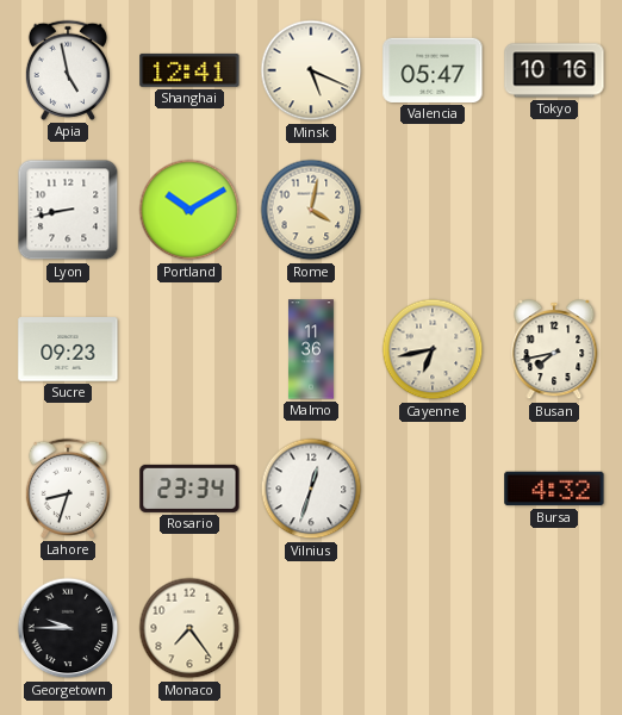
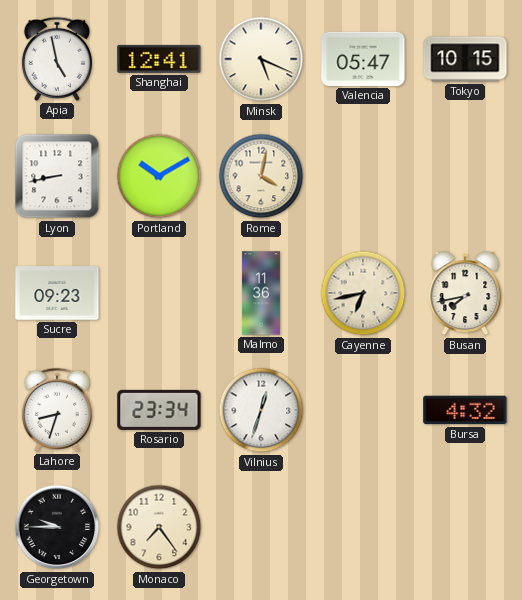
Tokyo: 10:16 -> 10:15 (465, 59)
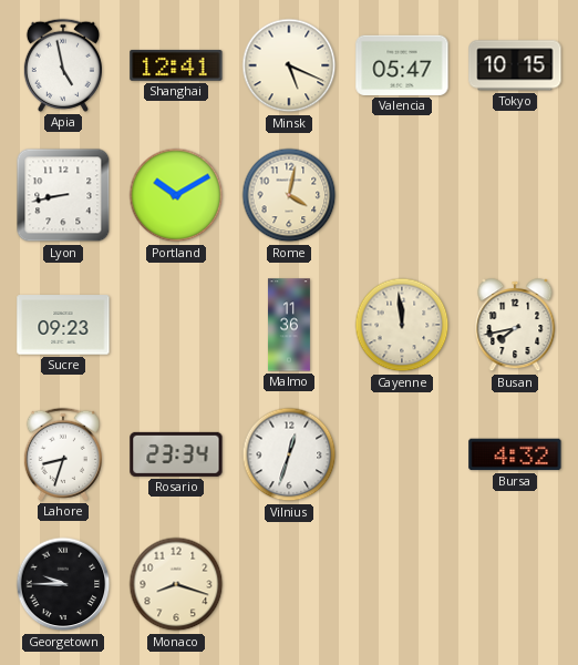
Cayenne: 6:43 -> 11:59 (402, 325)
Monaco: 7:24 -> 8:18 (176, 584)
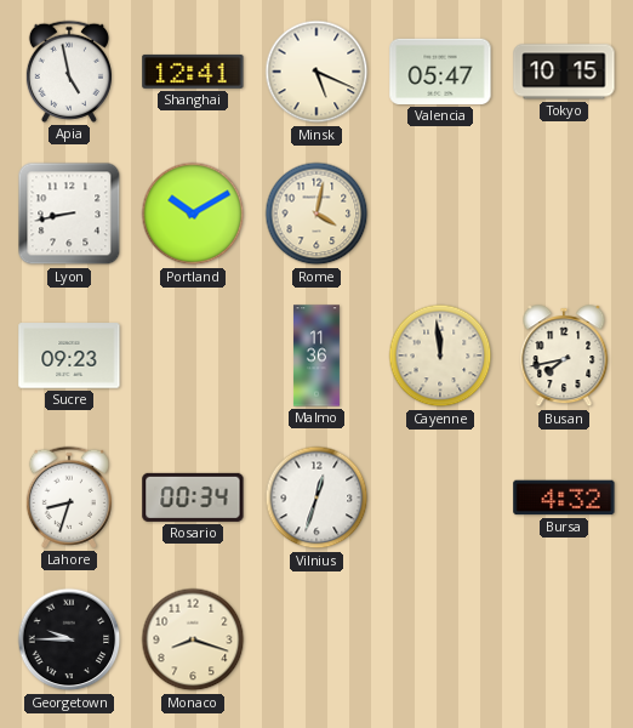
Rosario: 23:34 -> 00:34 (193, 497)
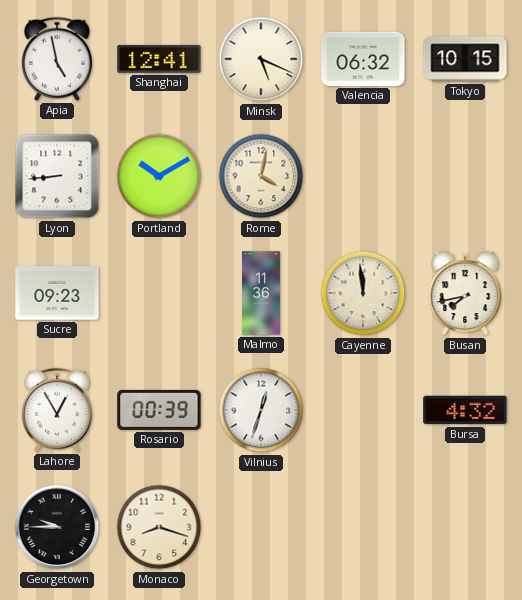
Valencia: 05:47 -> 06:32 (363, 59)
Lyon: 8:43 -> 8:44 (57, 176)
Lahore: 8:33 -> 12:55 (57, 410)
Rosario: 00:34 -> 00:39 (159, 410)
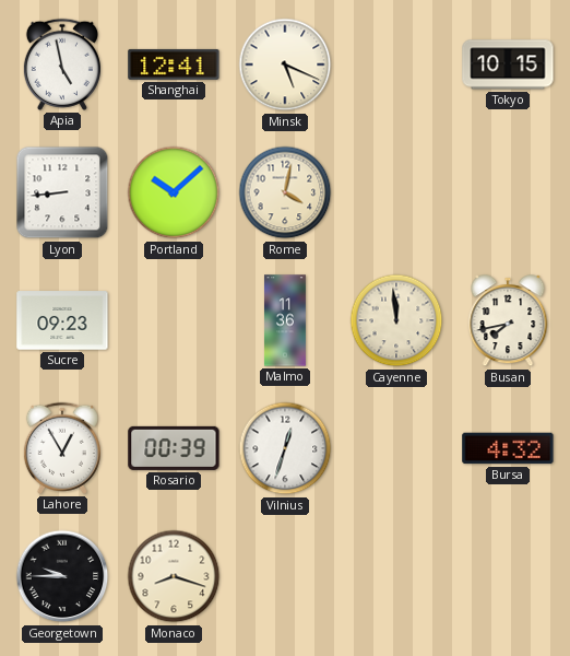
Valencia: 06:32 -> none (363, 59)
Portland: 10:10 -> 10:08 (174, 192)
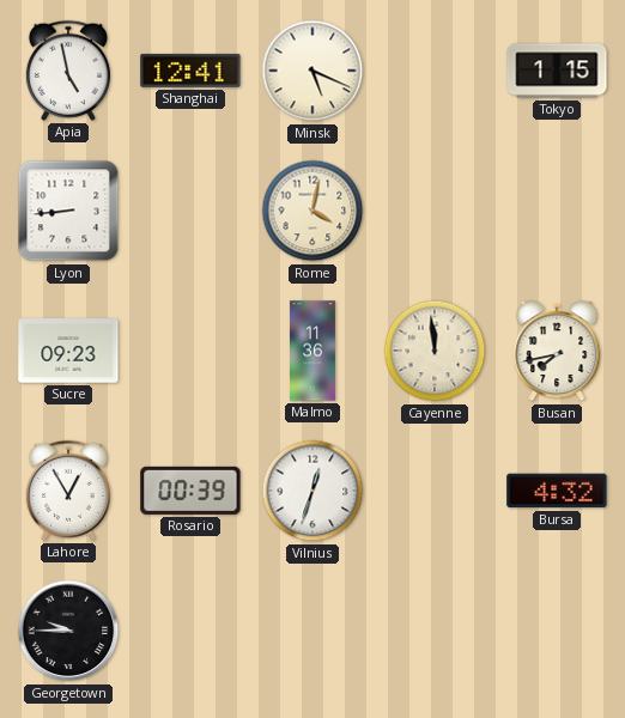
Tokyo: 10:15 -> 1:15 (557, 71)
Portland: 10:08 -> none (174, 192)
Monaco: 8:18 -> none (174, 576)
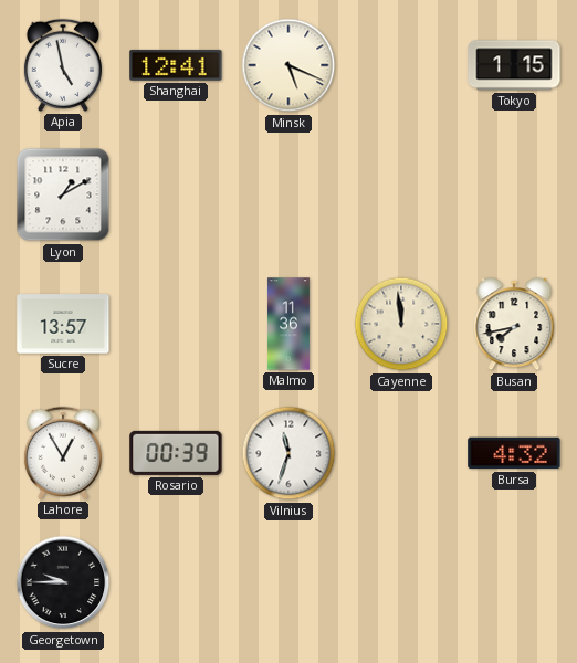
Lyon: 8:44 -> 1:10 (63, 194)
Rome: 4:02 -> none (313, 211)
Sucre: 09:23 -> 13:57 (63, 324)
Vilnius: 12:33 -> 11:33 (288, 453)
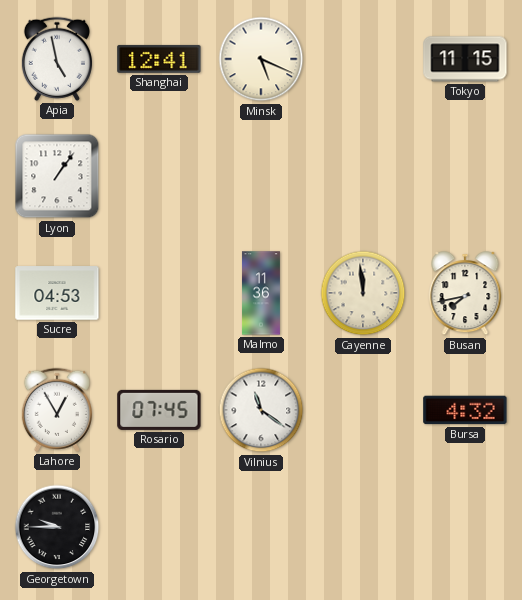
Tokyo: 1:15 -> 11:15 (465, 59)
Lyon: 1:10 -> 1:06 (57, 176)
Sucre: 13:57 -> 04:53 (57, 293)
Rosario: 00:39 -> 07:45 (159, 410)
Vilnius: 11:33 -> 11:21 (261, 410)
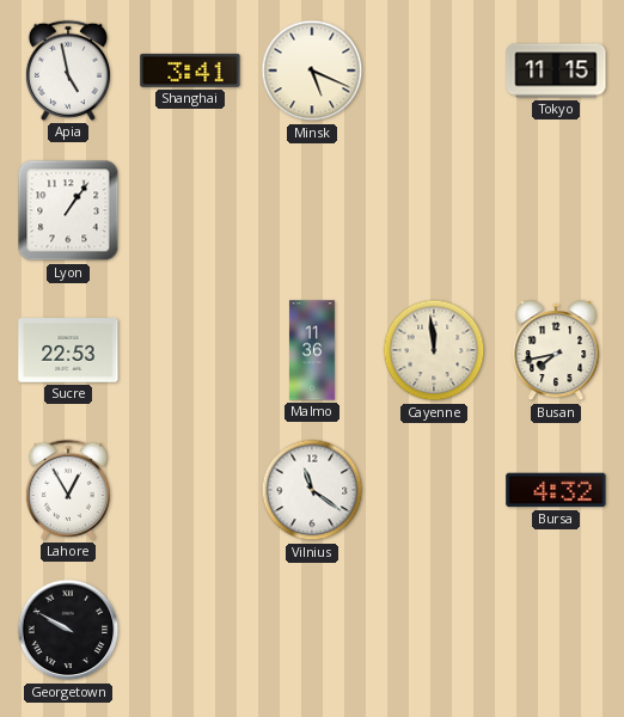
Shanghai: 12:41 -> 3:41 (190, 71)
Sucre: 04:53 -> 22:53 (68, 350)
Rosario: 07:45 -> none (159, 410)
Georgetown: 9:45 -> 9:50 (68, 630)
